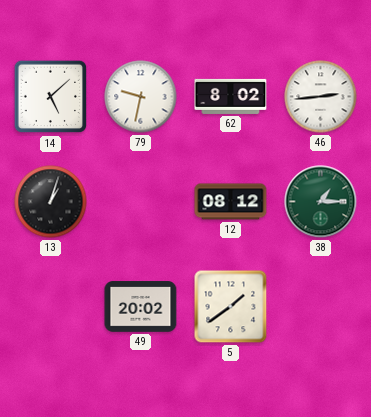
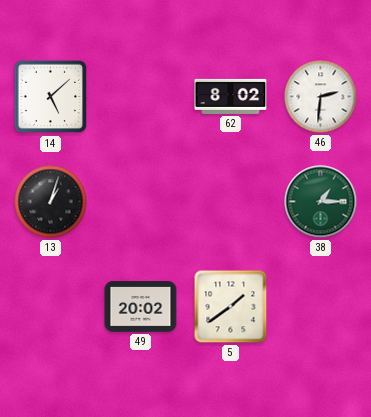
79: 9:32 -> none (141, 97)
46: 2:44 -> 2:31 (321, 97)
12: 08:12 -> none (231, 202)
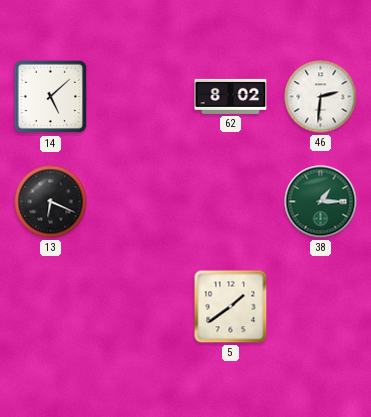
13: 1:03 -> 6:19 (51, 202)
49: 20:02 -> none (141, 307)
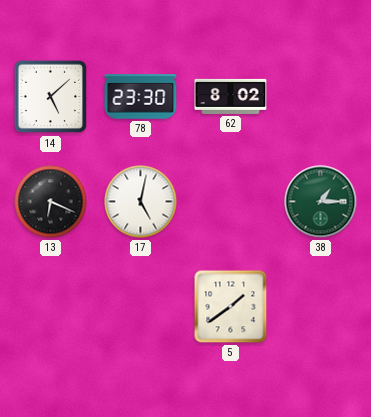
78: none -> 23:30 (141, 97)
46: 2:31 -> none (321, 97)
17: none -> 5:02 (141, 202)
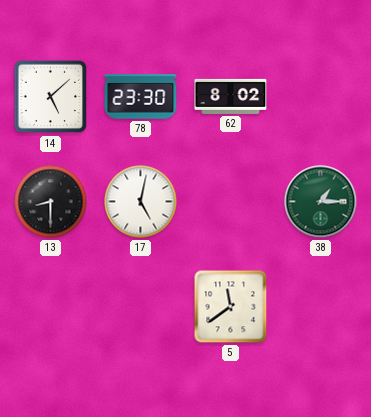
13: 6:19 -> 8:30 (51, 202)
5: 1:39 -> 11:39 (231, 307)
